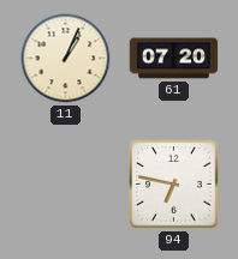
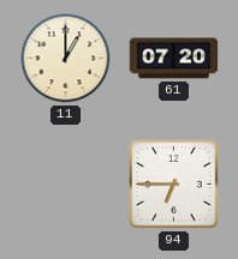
11: 1:04 -> 1:00 (66, 59)
94: 6:47 -> 6:45 (174, 185)
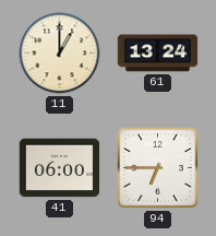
61: 07:20 -> 13:24 (158, 54)
41: none -> 06:00 (60, 168)
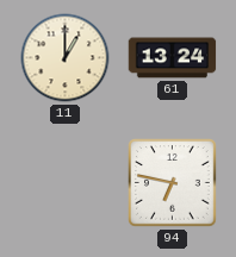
41: 06:00 -> none (60, 168)
94: 6:45 -> 6:47 (173, 183)
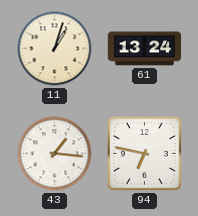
11: 1:00 -> 1:03 (55, 49)
43: none -> 1:16 (55, 154)
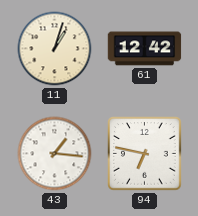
61: 13:24 -> 12:42 (145, 49)
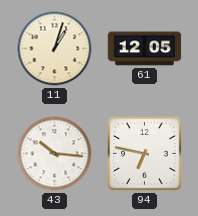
61: 12:42 -> 12:05 (145, 49)
43: 1:16 -> 10:16 (55, 154)
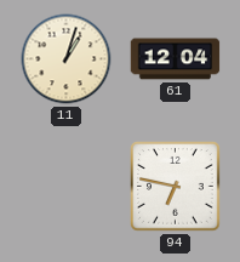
61: 12:05 -> 12:04 (176, 59)
43: 10:16 -> none (55, 154)
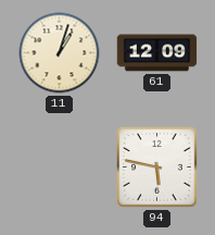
61: 12:04 -> 12:09 (157, 53)
94: 6:47 -> 5:47 (157, 168)
